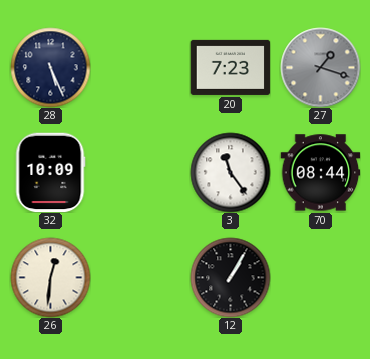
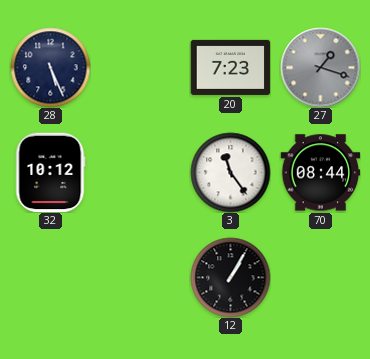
32: 10:09 -> 10:12 (50, 172)
26: 12:31 -> none (50, 277)
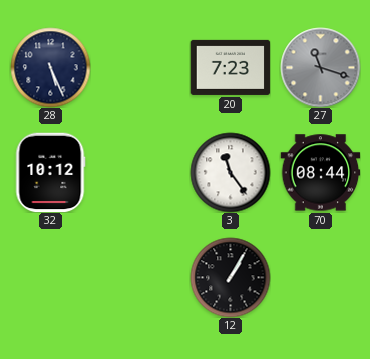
27: 1:18 -> 11:18 (320, 67)
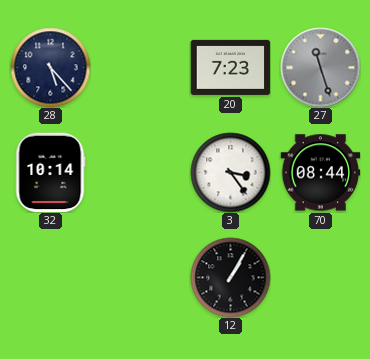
28: 5:26 -> 5:23 (50, 67)
27: 11:18 -> 11:27 (320, 67)
32: 10:12 -> 10:14 (50, 172)
3: 11:24 -> 3:24 (230, 172)
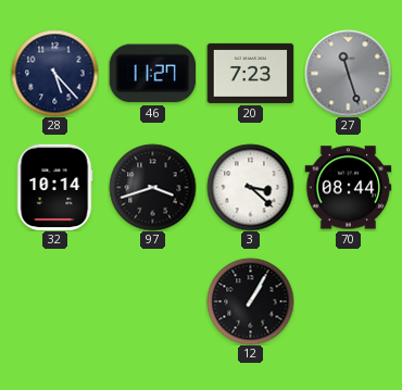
46: none -> 11:27 (152, 74)
97: none -> 3:42 (152, 187)
3: 3:24 -> 3:22 (250, 187)
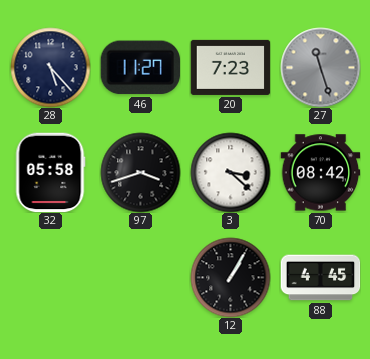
32: 10:14 -> 05:58 (50, 172)
70: 08:44 -> 08:42 (320, 173)
88: none -> 4:45 (320, 278)
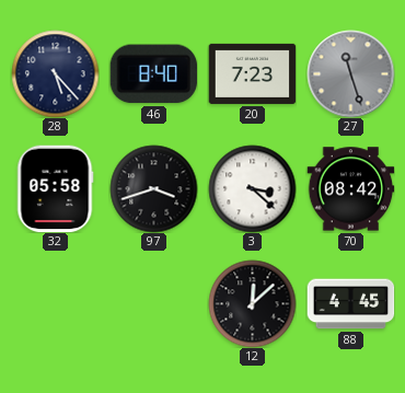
46: 11:27 -> 8:40 (153, 74)
12: 1:05 -> 12:08 (252, 303)
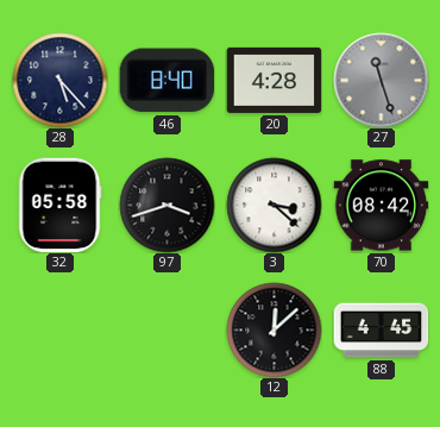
20: 7:23 -> 4:28 (274, 80)
